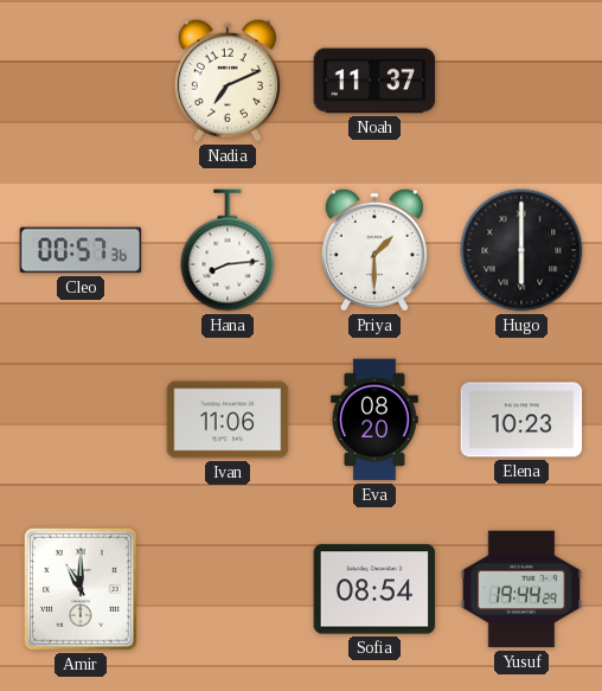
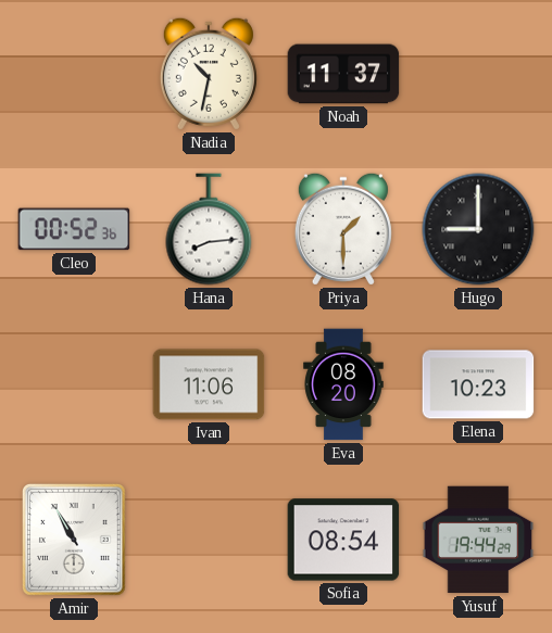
Nadia: 7:11 -> 10:32 (209, 74)
Cleo: 00:57 -> 00:52 (74, 229)
Hugo: 6:00 -> 9:00 (478, 229)
Amir: 11:00 -> 10:55 (74, 540)
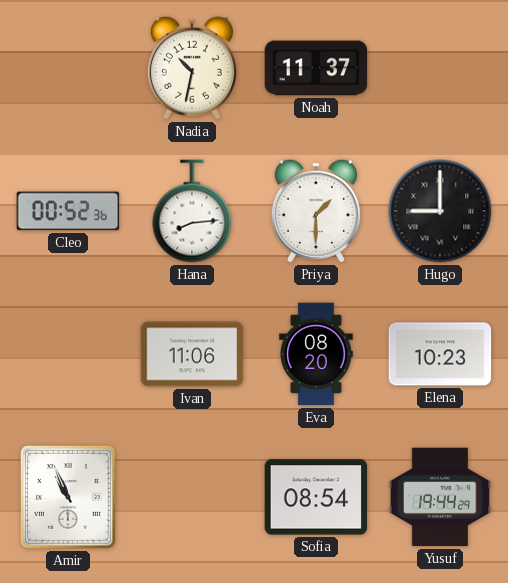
Amir: 10:55 -> 10:56 (68, 497)
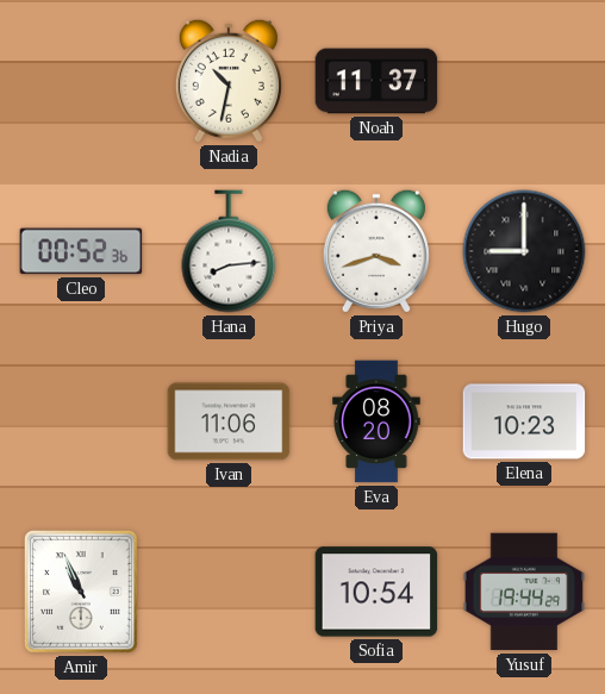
Priya: 1:30 -> 3:42 (376, 251)
Sofia: 08:54 -> 10:54 (376, 592)
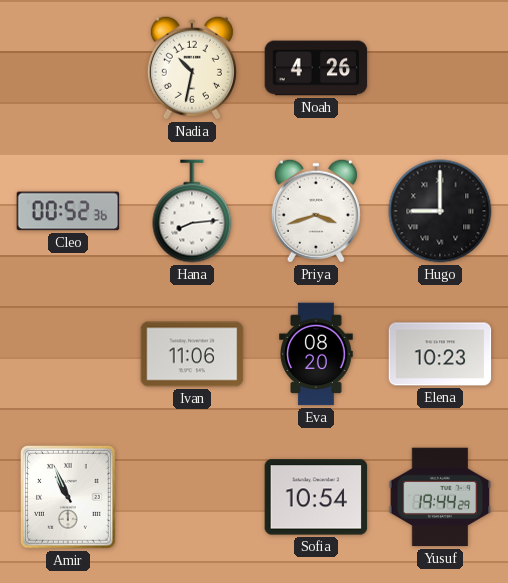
Noah: 11:37 -> 4:26 (316, 68)
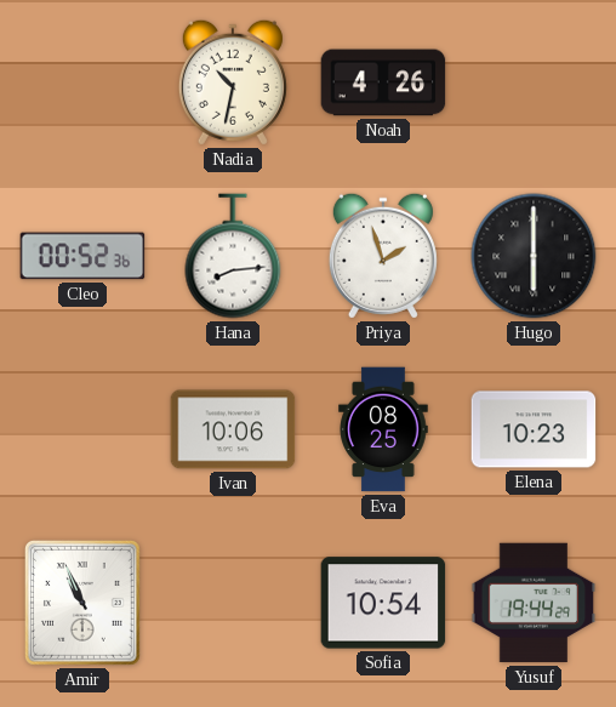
Priya: 3:42 -> 1:57 (383, 256)
Hugo: 9:00 -> 6:00 (534, 256)
Ivan: 11:06 -> 10:06 (233, 429)
Eva: 08:20 -> 08:25 (383, 429)
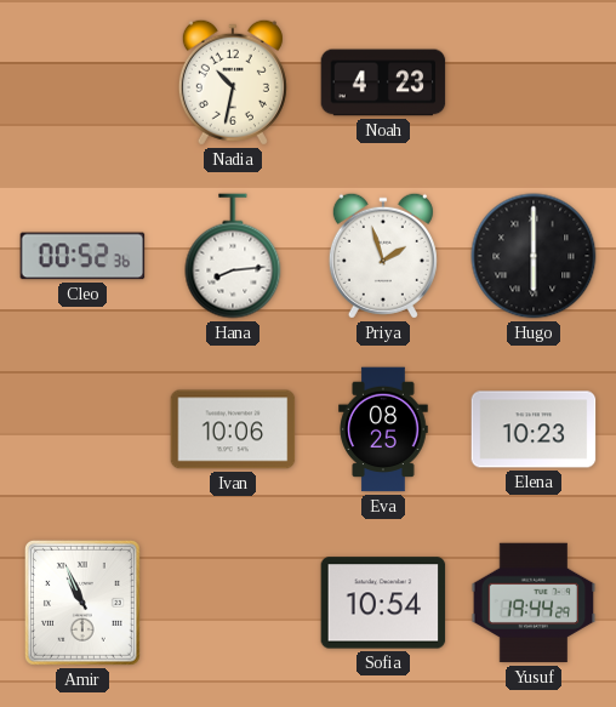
Noah: 4:26 -> 4:23 (383, 82)
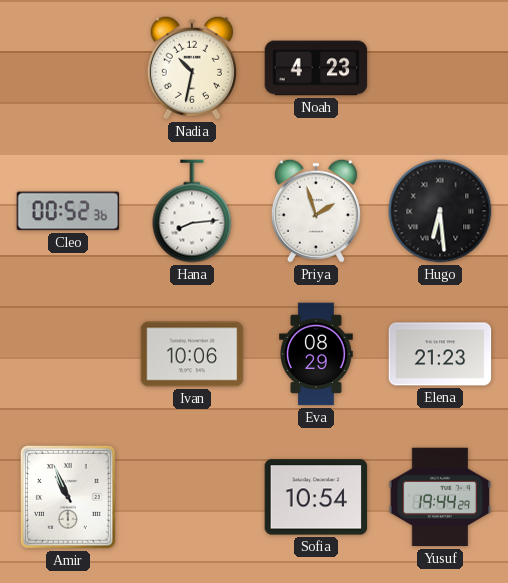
Hugo: 6:00 -> 6:29 (440, 211)
Eva: 08:25 -> 08:29 (316, 354)
Elena: 10:23 -> 21:23 (440, 354)
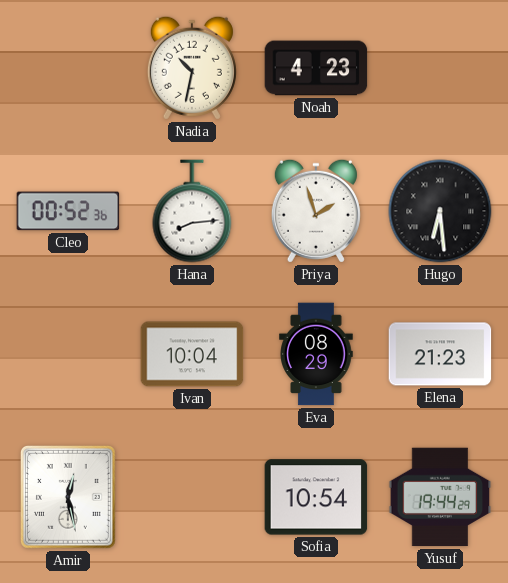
Ivan: 10:06 -> 10:04 (192, 354)
Amir: 10:56 -> 12:28 (68, 497)
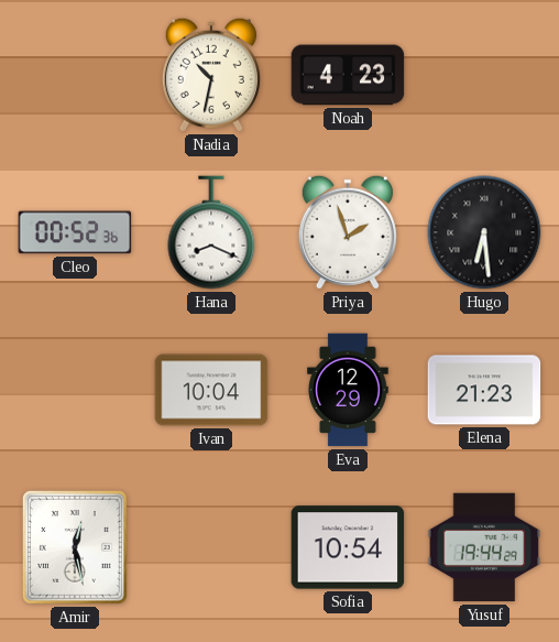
Hana: 8:14 -> 8:19 (211, 232)
Eva: 08:29 -> 12:29 (348, 390)
